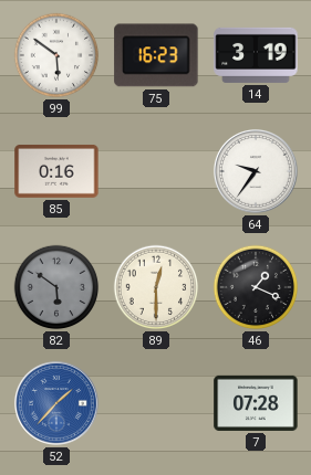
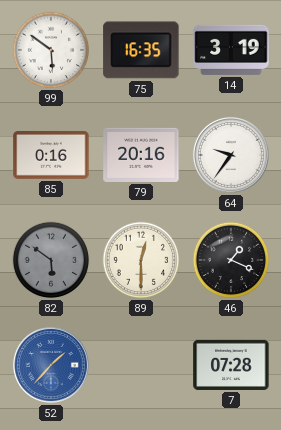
75: 16:23 -> 16:35 (141, 50)
79: none -> 20:16 (141, 155)
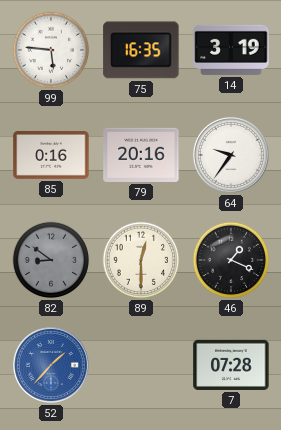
99: 5:51 -> 5:46 (51, 50)
82: 5:51 -> 8:51 (51, 260)
